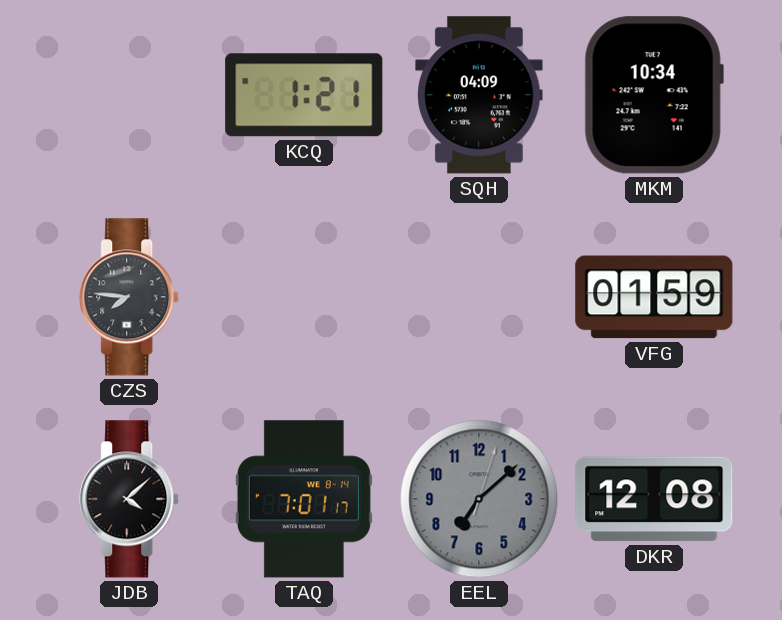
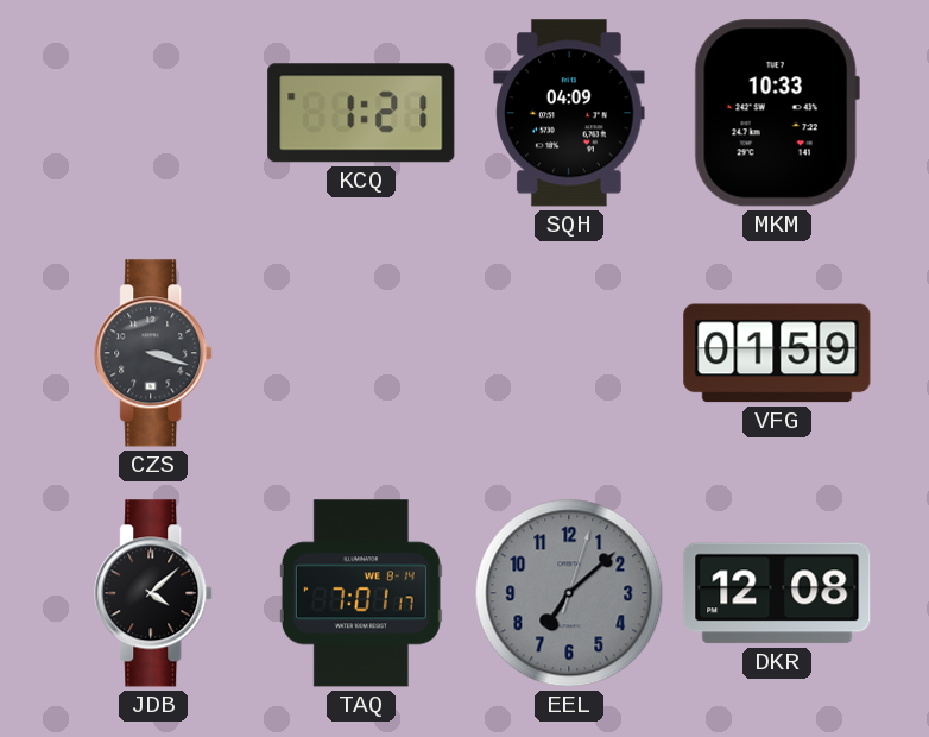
MKM: 10:34 -> 10:33 (777, 113)
CZS: 7:46 -> 3:18 (154, 353)
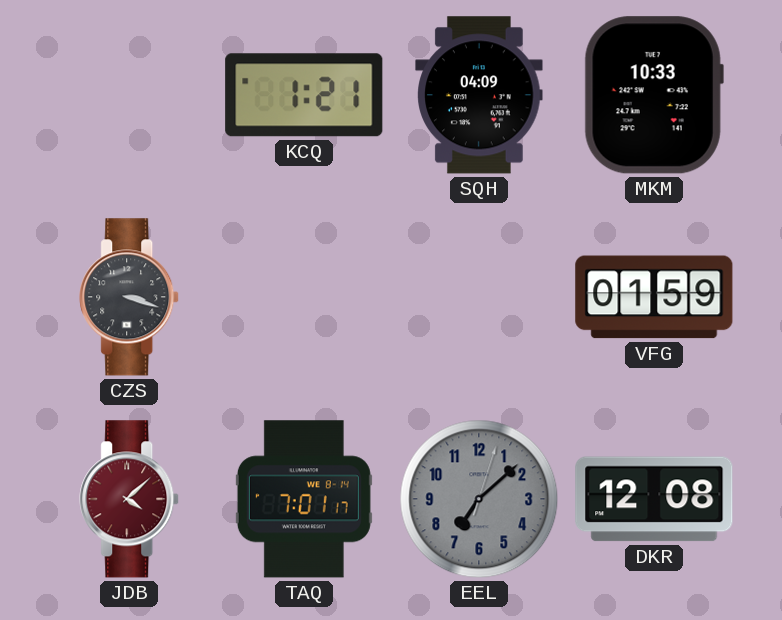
JDB dial: black -> burgundy (130, 499)
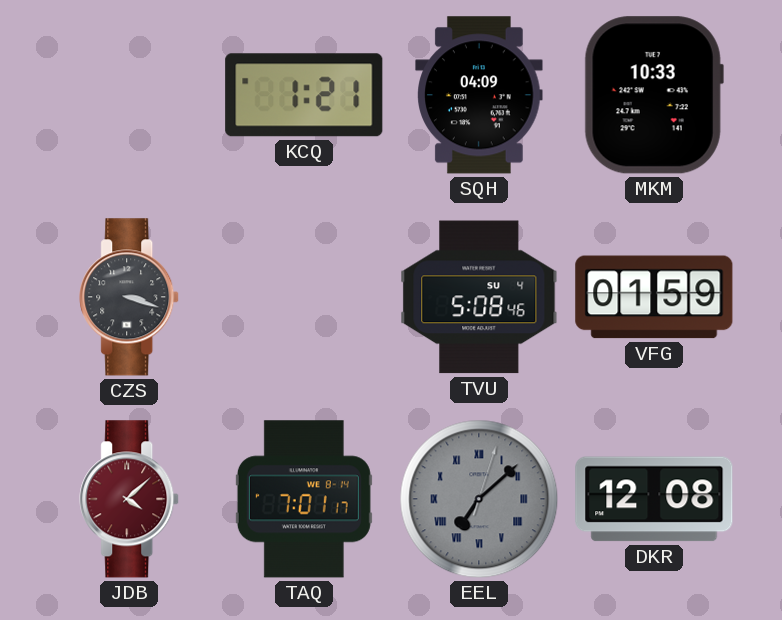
TVU: none -> 5:08 (479, 297)
EEL numerals: Arabic -> Roman (479, 499)
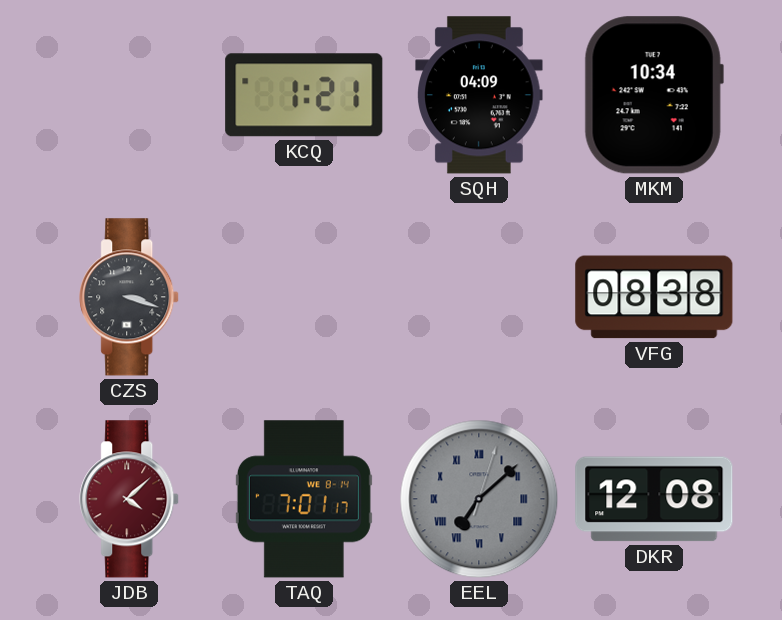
MKM: 10:33 -> 10:34 (654, 95)
TVU: 5:08 -> none (479, 297)
VFG: 01:59 -> 08:38 (654, 297)
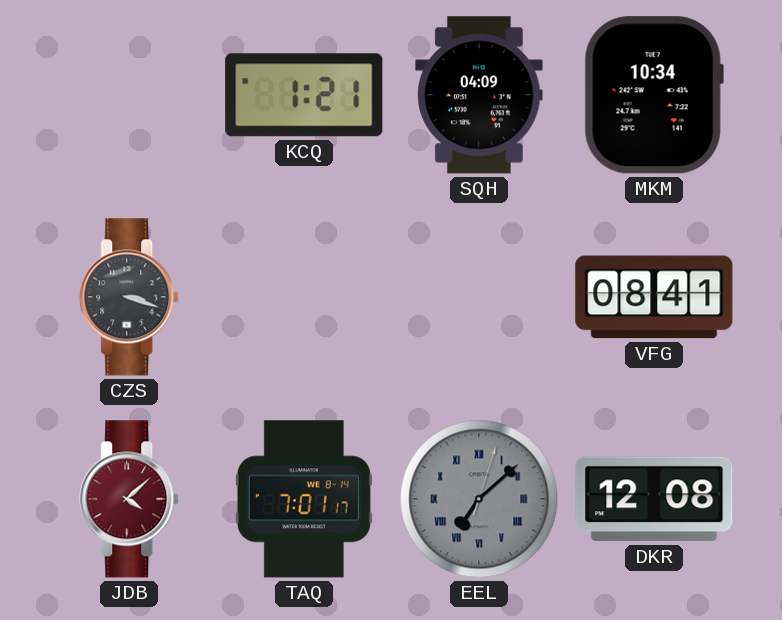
VFG: 08:38 -> 08:41 (654, 297)
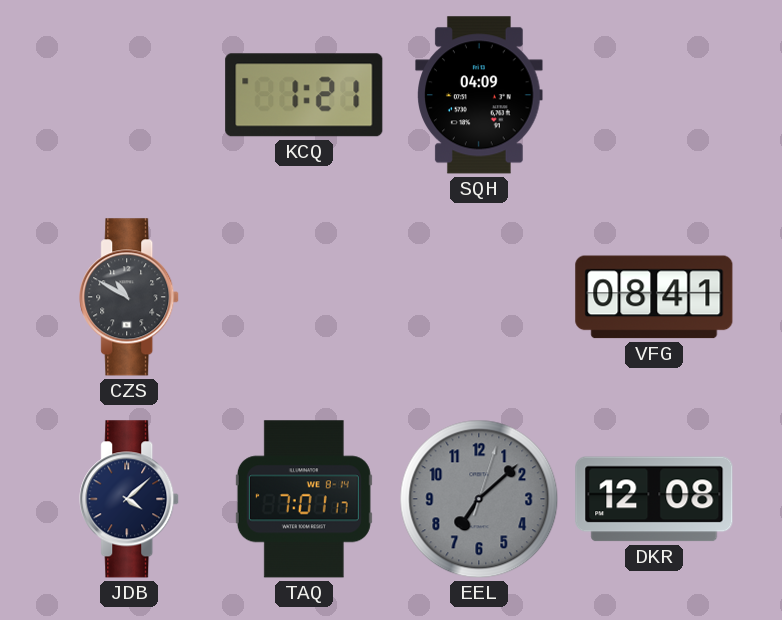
MKM: 10:34 -> none (654, 95)
CZS: 3:18 -> 10:50 (130, 297)
JDB dial: burgundy -> navy (130, 499)
EEL numerals: Roman -> Arabic (479, 499)
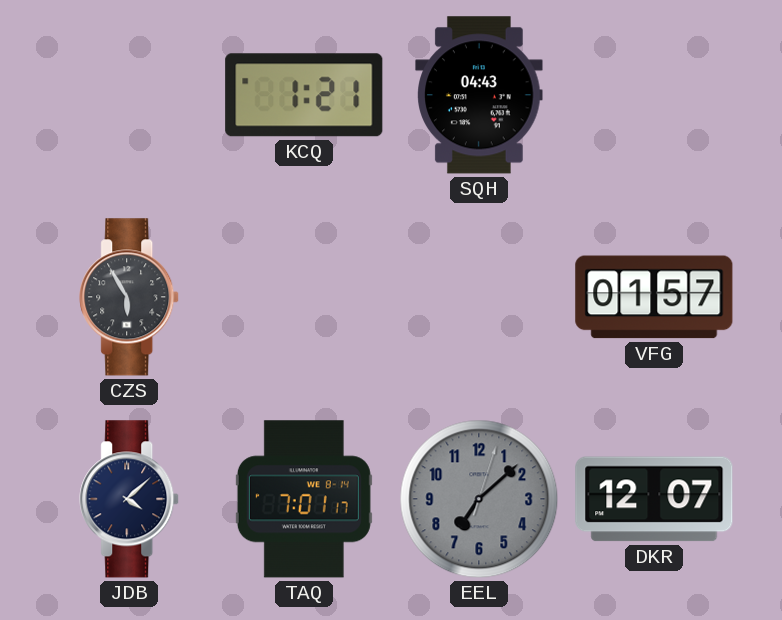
SQH: 04:09 -> 04:43 (479, 95)
CZS: 10:50 -> 5:55 (130, 297)
VFG: 08:41 -> 01:57 (654, 297)
DKR: 12:08 -> 12:07 (654, 499)
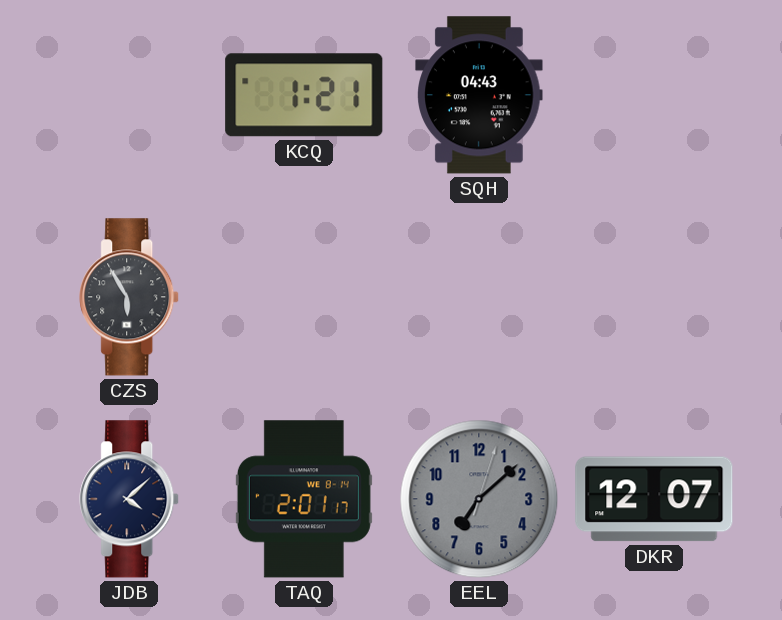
VFG: 01:57 -> none (654, 297)
TAQ: 7:01 -> 2:01 (304, 499)
